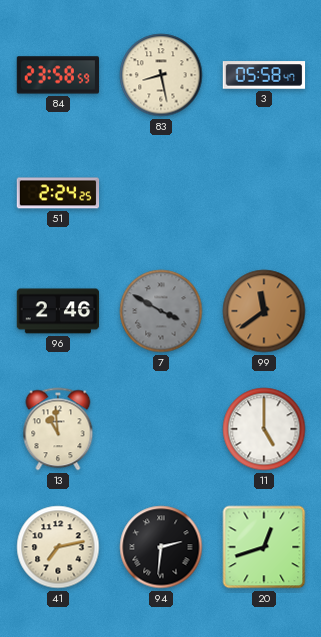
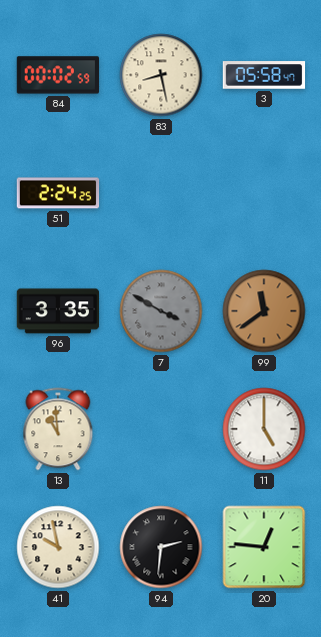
84: 23:58 -> 00:02 (58, 75)
96: 2:46 -> 3:35 (58, 311)
41: 7:13 -> 9:58 (58, 547)
20: 12:42 -> 12:46 (264, 547)
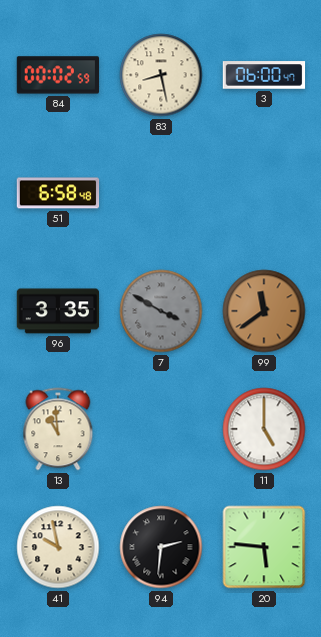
3: 05:58 -> 06:00 (264, 75)
51: 2:24 -> 6:58 (58, 193)
20: 12:46 -> 5:46 (264, 547)
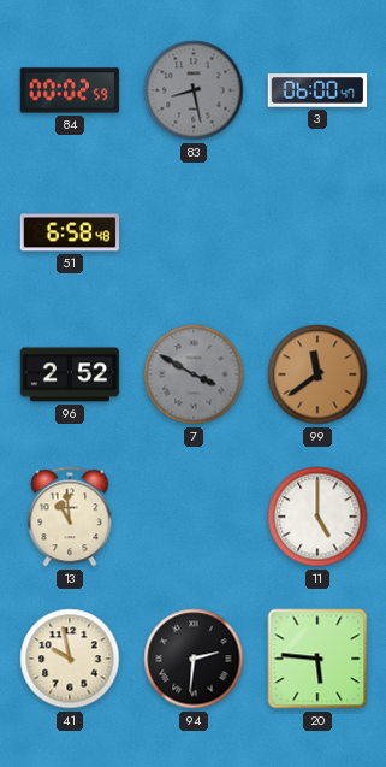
83 dial: cream -> grey (194, 90)
96: 3:35 -> 2:52 (70, 374)
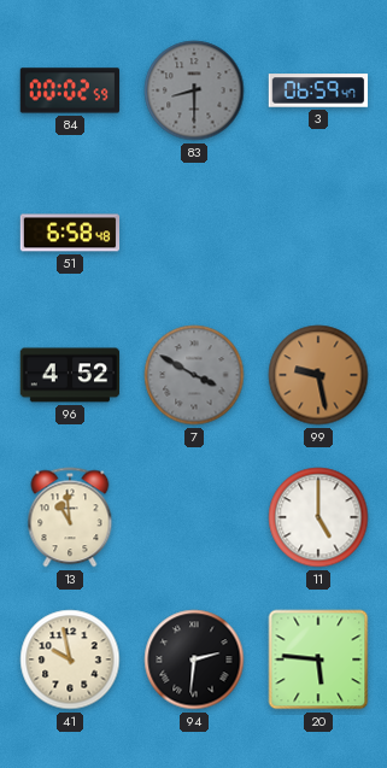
83: 8:28 -> 8:30 (194, 90)
3: 06:00 -> 06:59 (318, 90)
96: 2:52 -> 4:52 (70, 375)
99: 11:39 -> 9:28 (318, 375)
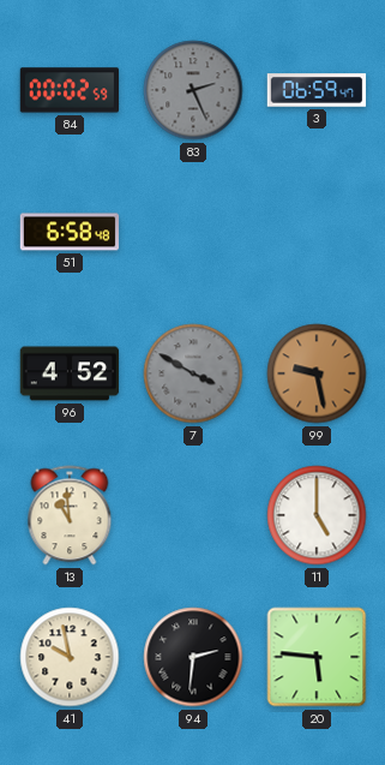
83: 8:30 -> 2:26 (193, 90)
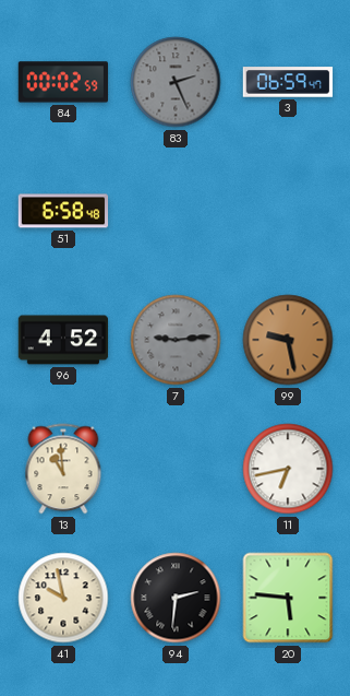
7: 3:50 -> 9:14 (176, 340)
11: 5:00 -> 6:43 (288, 469)
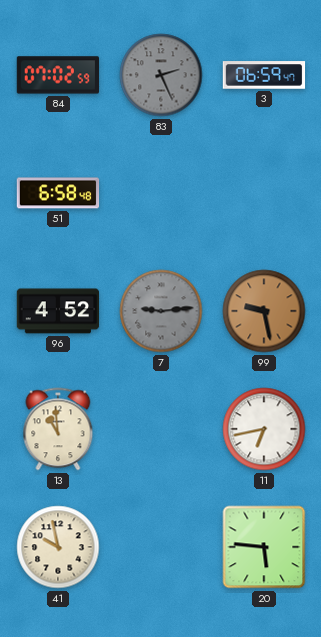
84: 00:02 -> 07:02 (58, 75)
94: 2:31 -> none (176, 598)
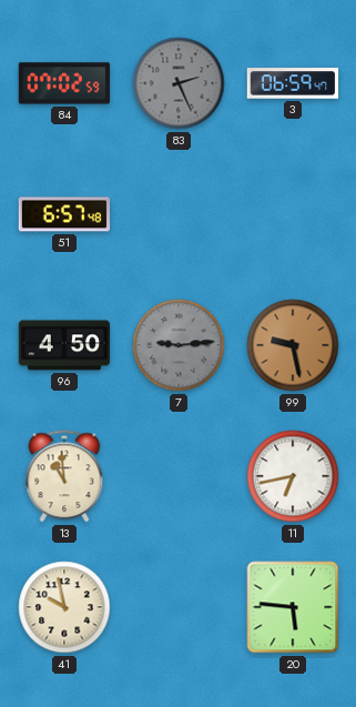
51: 6:58 -> 6:57 (64, 214)
96: 4:52 -> 4:50 (64, 345)
